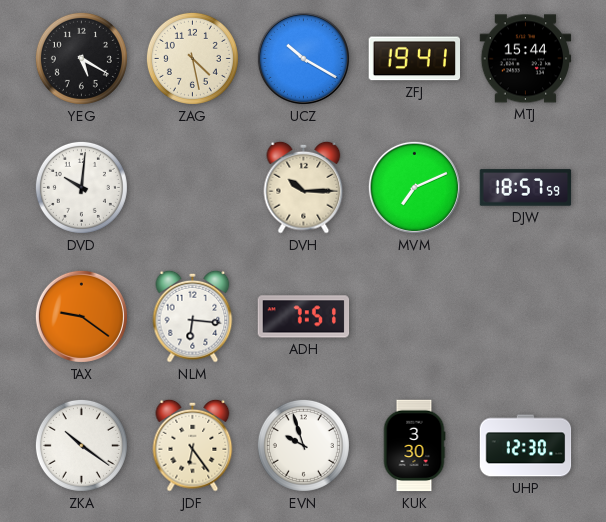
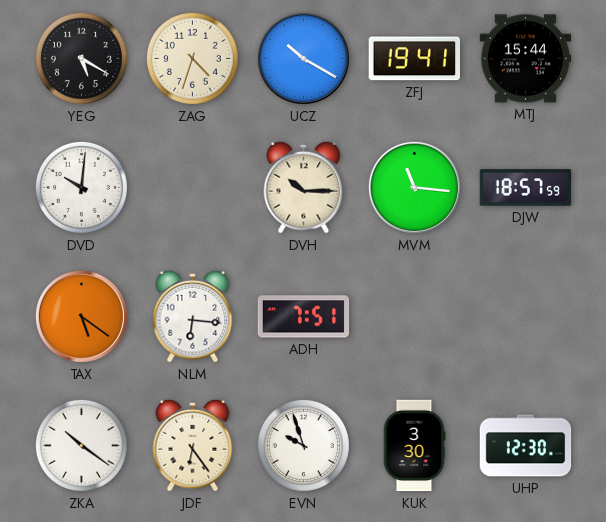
ZAG: 4:28 -> 4:33 (192, 58)
MVM: 7:11 -> 11:16 (414, 187)
TAX: 9:21 -> 5:21 (81, 316)
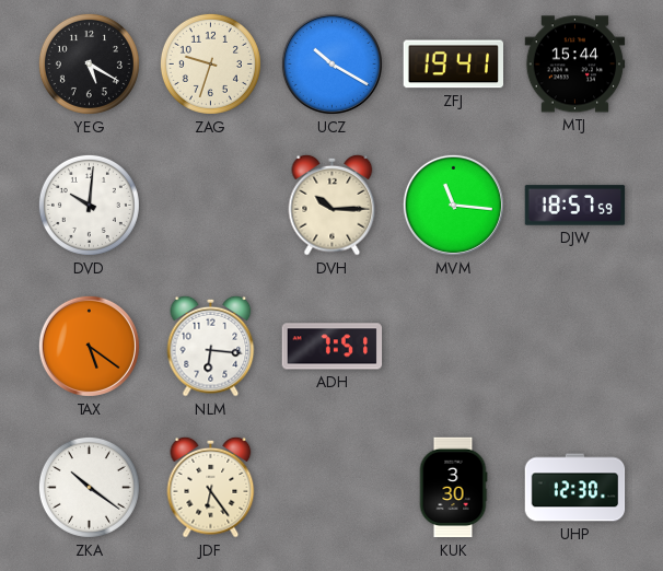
ZAG: 4:33 -> 9:33 (210, 63)
EVN: 9:57 -> none (303, 445)
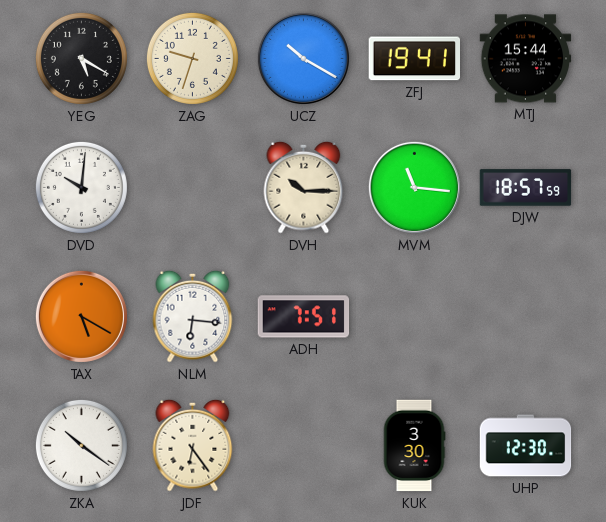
TAX: 5:21 -> 5:20 (81, 316)
